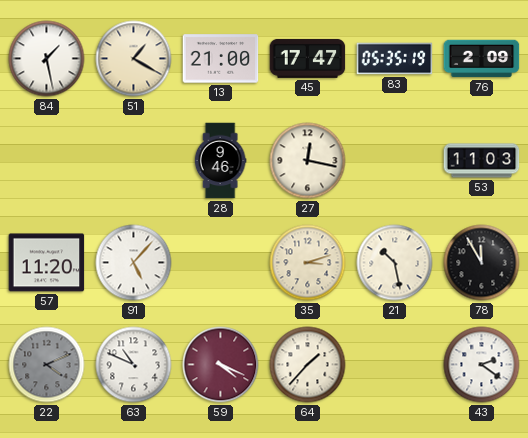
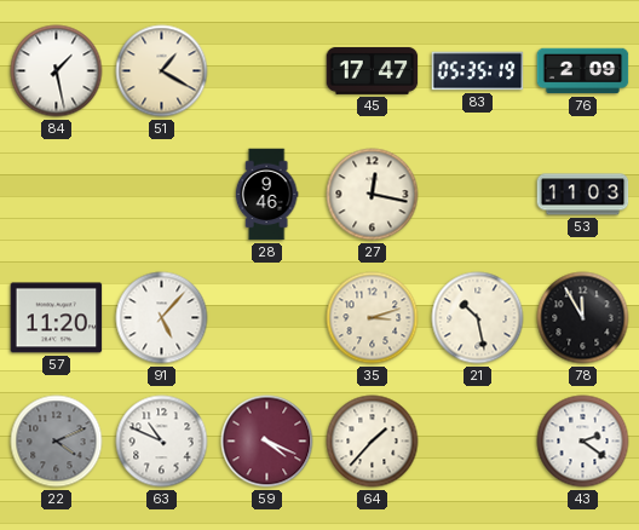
13: 21:00 -> none (221, 59)
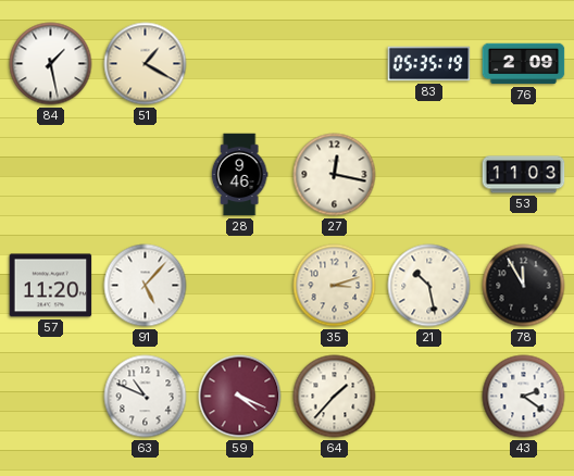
45: 17:47 -> none (373, 70)
22: 4:11 -> none (57, 442)
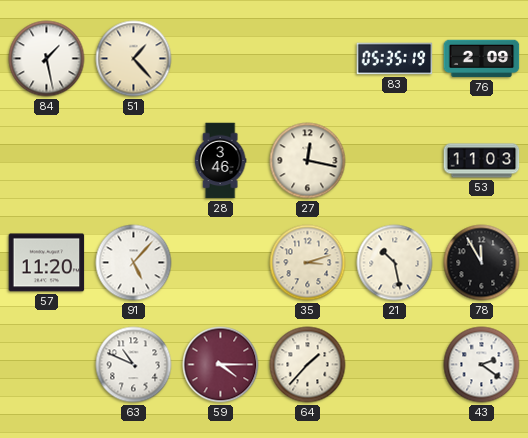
51: 1:20 -> 1:23 (134, 59)
28: 9:46 -> 3:46 (220, 161)
59: 4:19 -> 4:15 (221, 365)
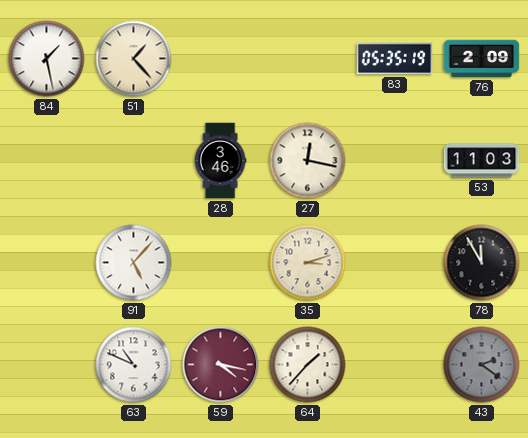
57: 11:20 -> none (47, 263)
21: 10:28 -> none (395, 263)
59: 4:15 -> 4:17 (221, 365)
43 dial: white -> grey (482, 365)
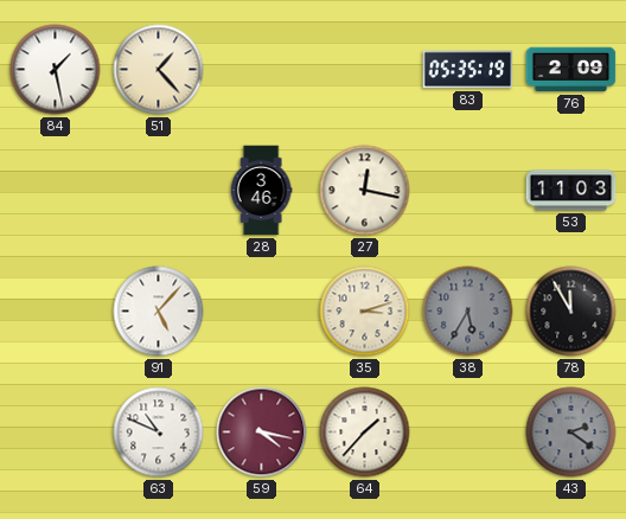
38: none -> 5:35 (468, 312)
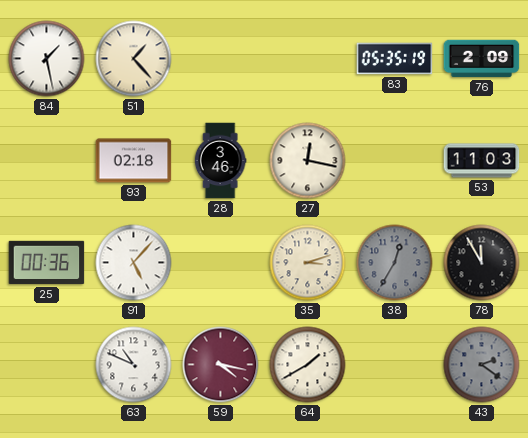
93: none -> 02:18 (134, 161)
25: none -> 00:36 (47, 263)
38: 5:35 -> 12:35 (395, 263)
64: 1:37 -> 1:40 (308, 365)
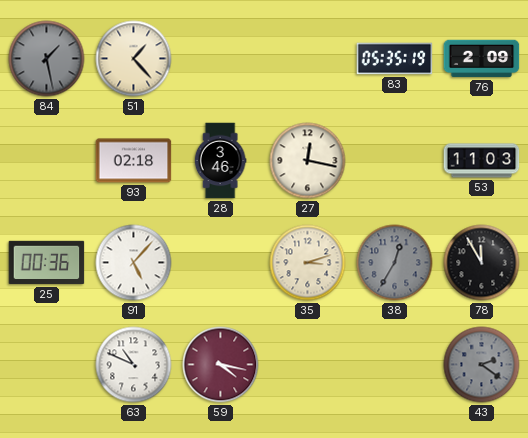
84 dial: white -> grey (47, 59)
64: 1:40 -> none (308, 365)
